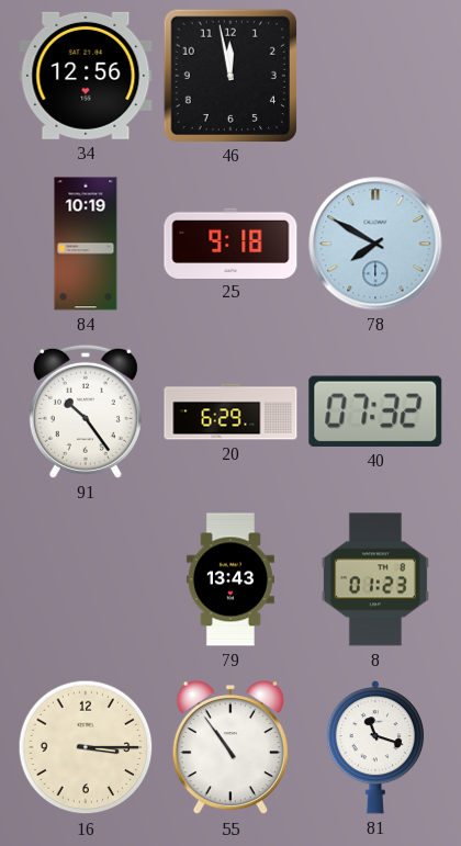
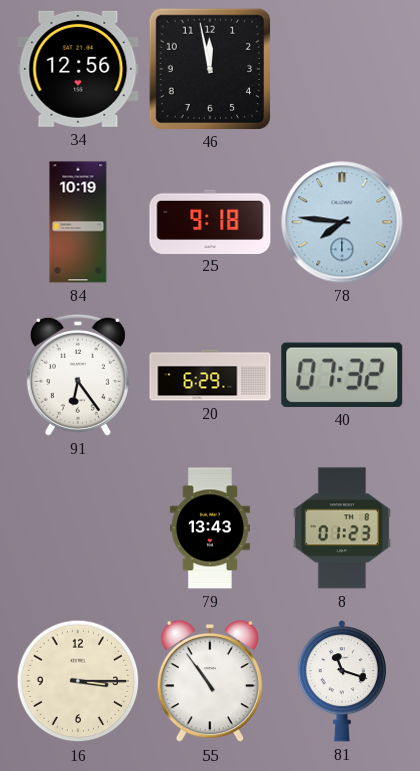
78: 7:50 -> 7:46 (342, 222)
91: 10:24 -> 6:24 (78, 375)
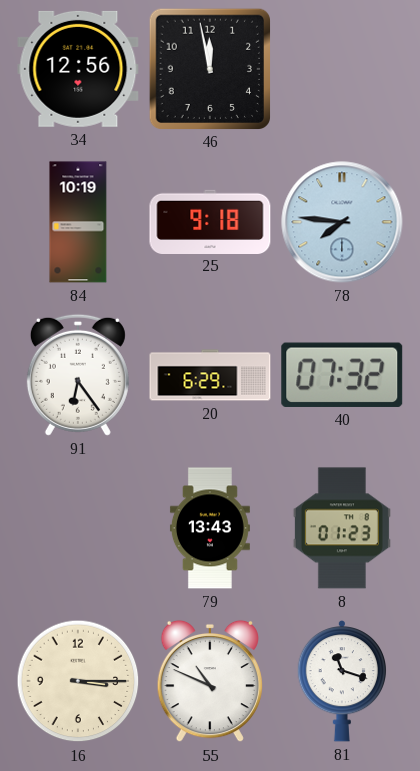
55: 10:54 -> 10:49 (210, 681)
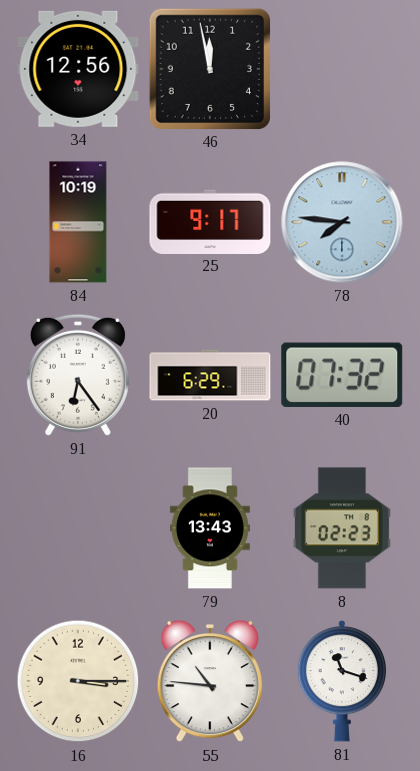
25: 9:18 -> 9:17 (210, 221)
8: 01:23 -> 02:23 (342, 528)
55: 10:49 -> 10:46 (210, 681)
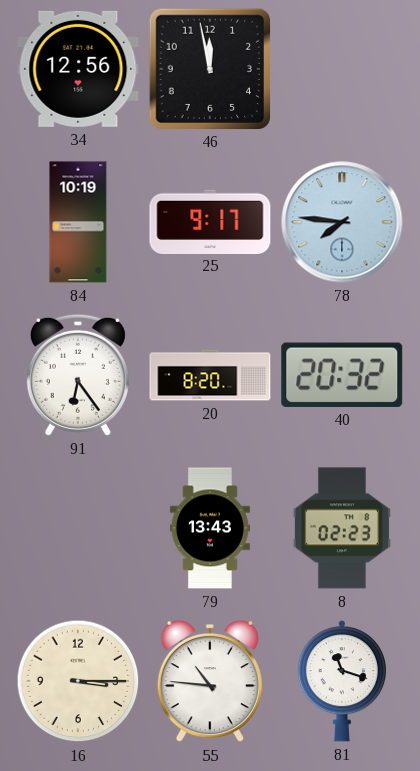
20: 6:29 -> 8:20 (210, 375)
40: 07:32 -> 20:32 (342, 375)
